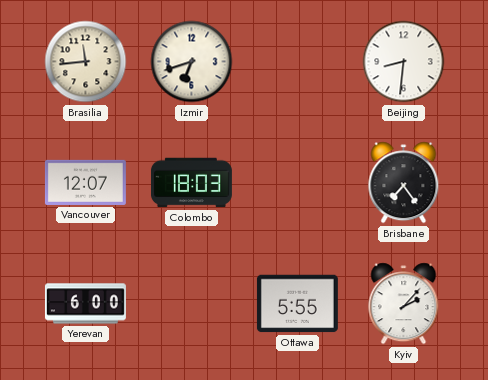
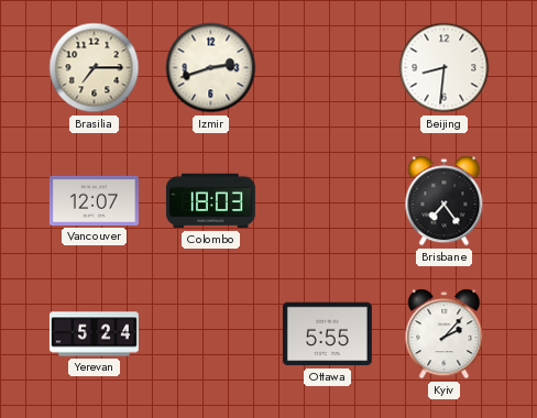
Brasilia: 11:44 -> 7:15 (95, 68)
Izmir: 6:42 -> 2:42 (211, 68)
Yerevan: 6:00 -> 5:24 (94, 334)
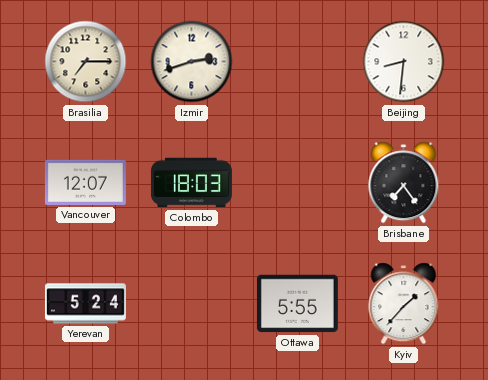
Kyiv: 2:07 -> 1:37 (404, 304)
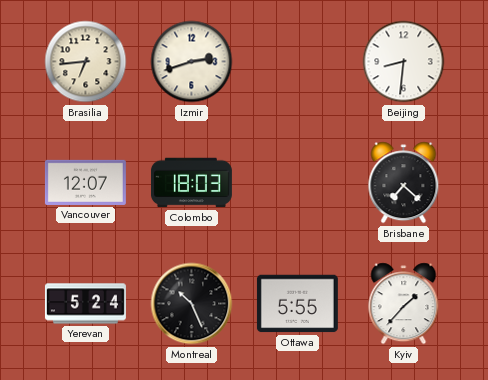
Brasilia: 7:15 -> 6:44 (86, 62)
Brisbane: 7:24 -> 7:22 (404, 183)
Montreal: none -> 10:26 (192, 304)
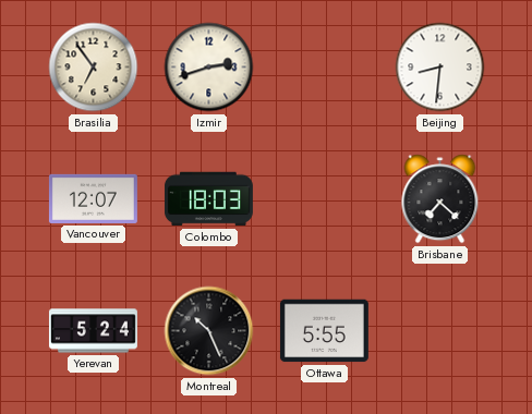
Brasilia: 6:44 -> 6:54 (94, 68)
Kyiv: 1:37 -> none (404, 304)
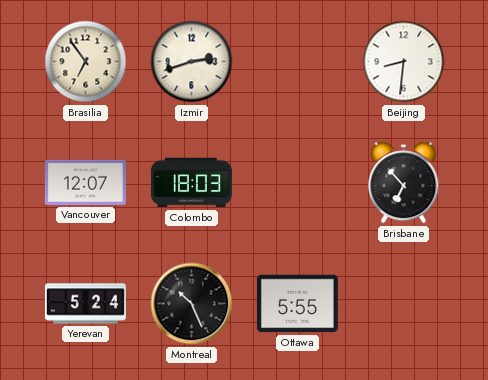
Brisbane: 7:22 -> 6:53 (404, 183)
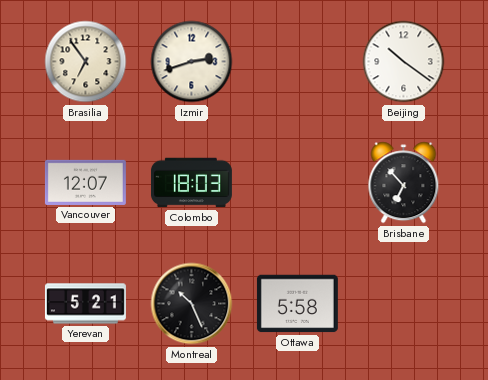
Beijing: 8:31 -> 10:21 (404, 62)
Yerevan: 5:24 -> 5:21 (85, 304)
Ottawa: 5:55 -> 5:58 (297, 304)
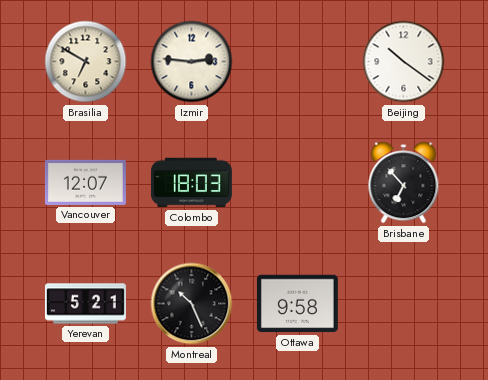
Brasilia: 6:54 -> 6:50 (86, 62)
Izmir: 2:42 -> 2:46 (192, 62)
Ottawa: 5:58 -> 9:58 (297, 304)
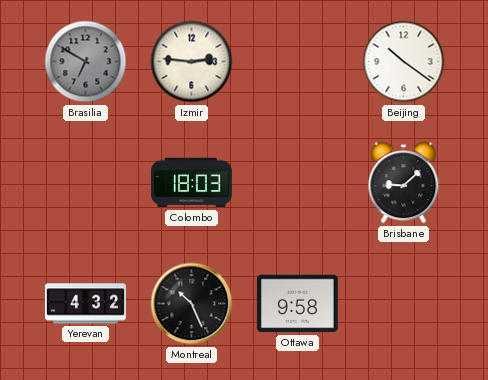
Brasilia dial: cream -> grey (86, 62)
Vancouver: 12:07 -> none (85, 182)
Brisbane: 6:53 -> 9:08 (404, 183)
Yerevan: 5:21 -> 4:32 (85, 304)
